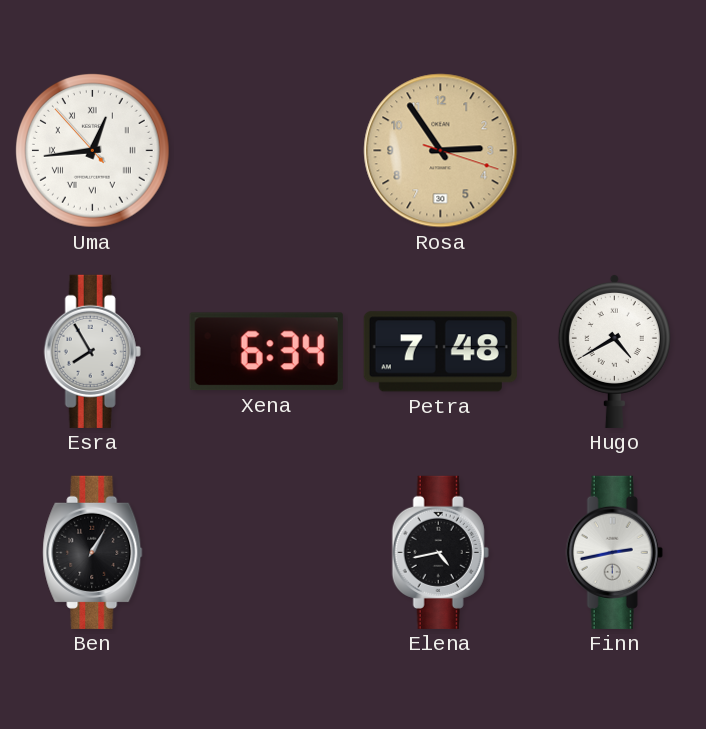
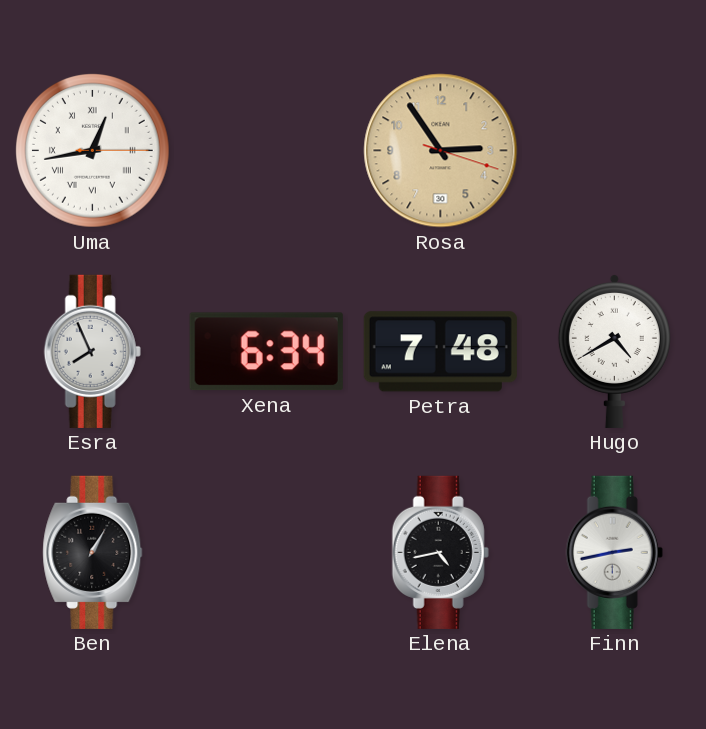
Uma: 12:43:53 -> 12:43:15 (92, 150)
Esra: 7:55 -> 7:56 (92, 351)
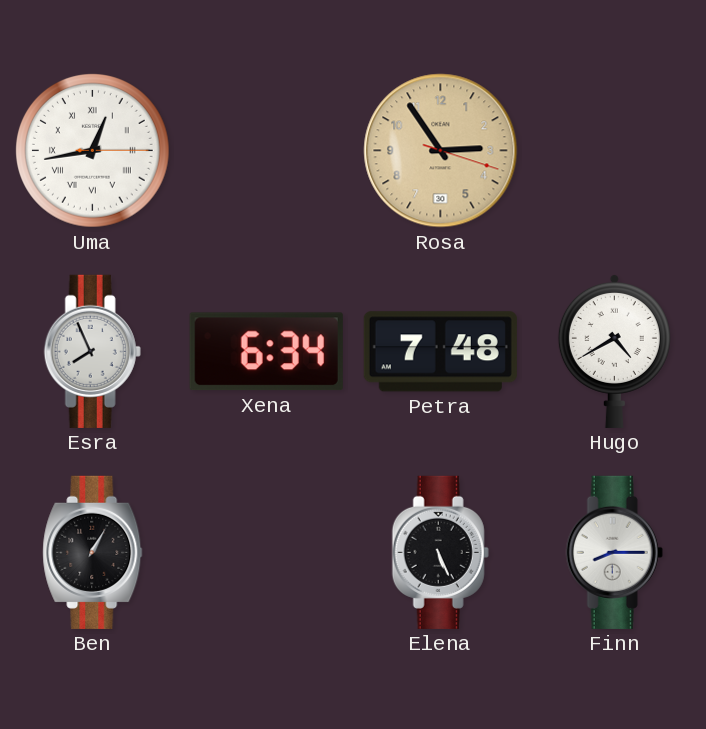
Elena: 4:43 -> 5:26 (440, 552)
Finn: 2:43 -> 8:15 (614, 552)
